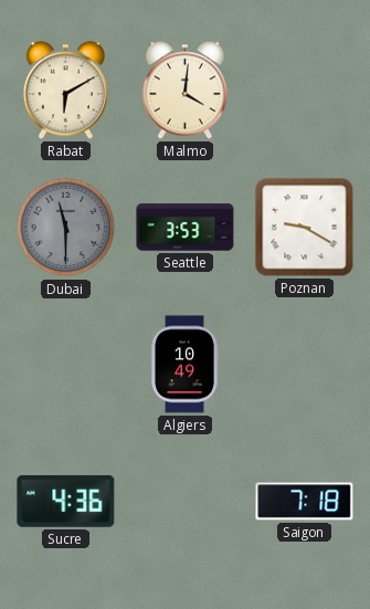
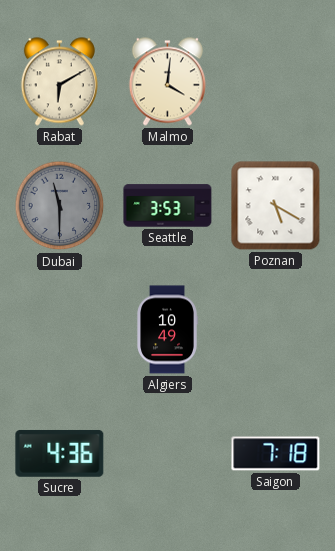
Poznan: 9:20 -> 5:20 (276, 206)
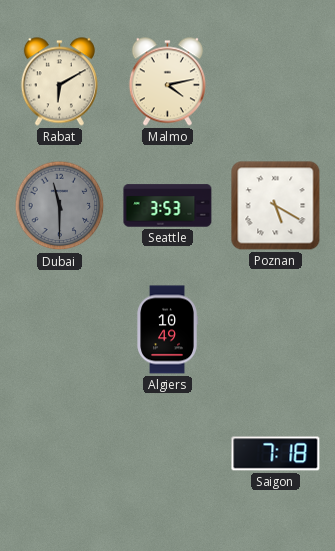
Malmo: 4:01 -> 4:13 (167, 82)
Sucre: 4:36 -> none (60, 453)
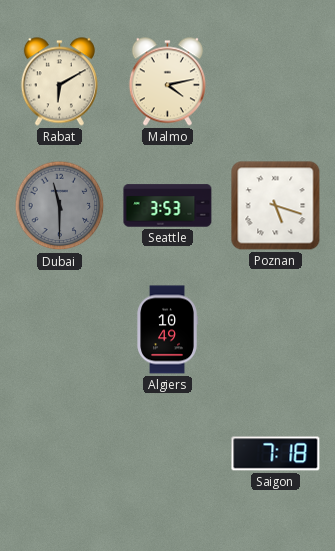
Poznan: 5:20 -> 5:18 (276, 206)
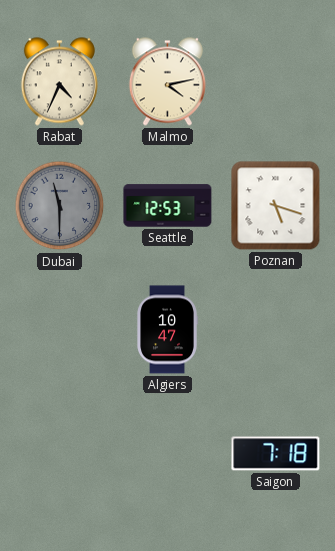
Rabat: 6:10 -> 4:34 (59, 82)
Seattle: 3:53 -> 12:53 (168, 206)
Algiers: 10:49 -> 10:47 (167, 330)
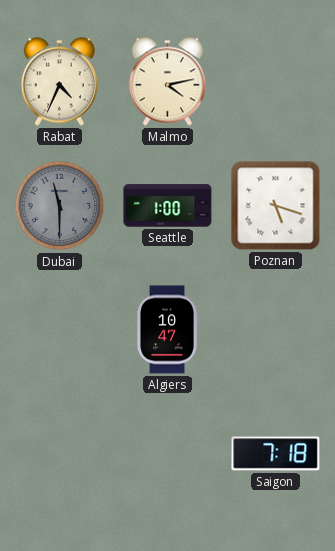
Seattle: 12:53 -> 1:00 (168, 206)
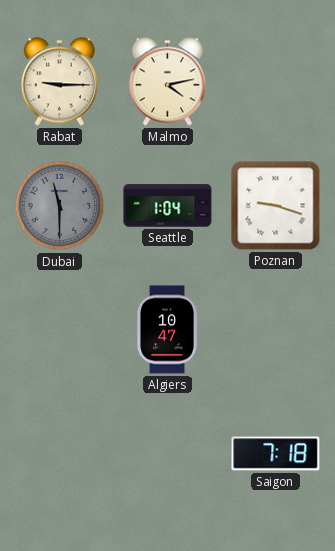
Rabat: 4:34 -> 9:15 (59, 82)
Seattle: 1:00 -> 1:04 (168, 206)
Poznan: 5:18 -> 9:18 (276, 206)
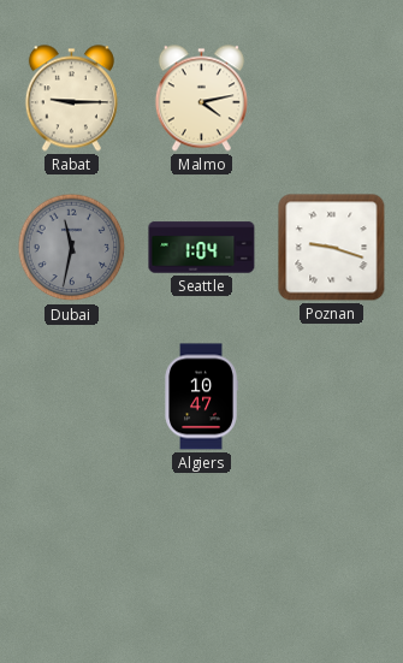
Dubai: 11:30 -> 11:32 (72, 248)
Saigon: 7:18 -> none (276, 454)
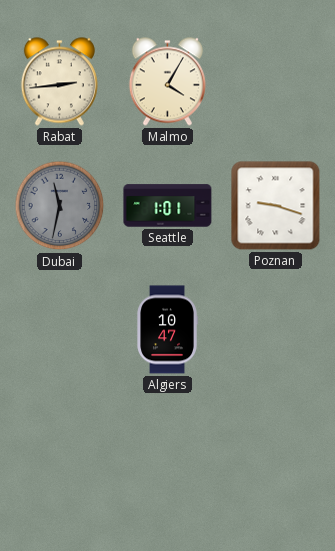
Rabat: 9:15 -> 2:44 (59, 82)
Malmo: 4:13 -> 4:05 (167, 82)
Seattle: 1:04 -> 1:01 (168, 206)
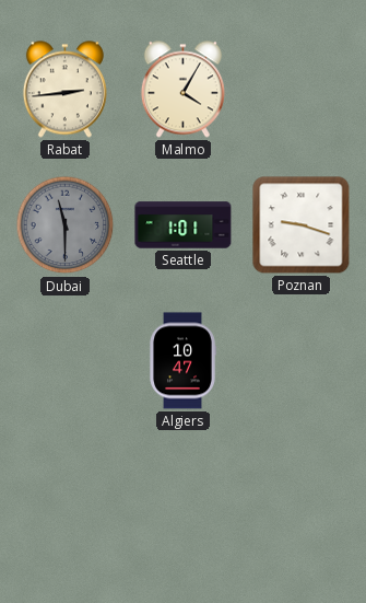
Dubai: 11:32 -> 11:30 (66, 225)
